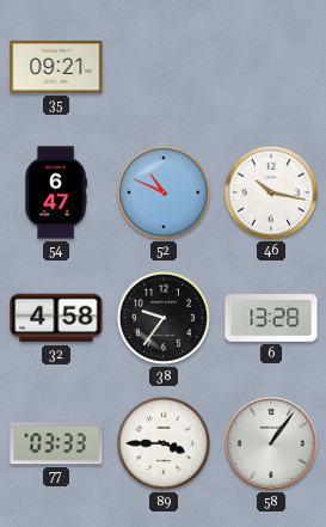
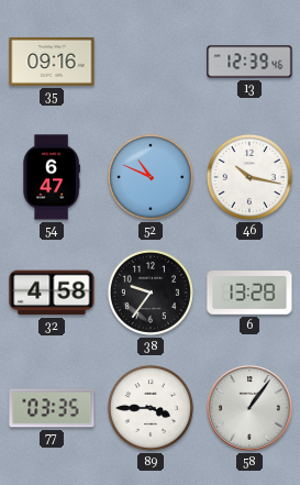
35: 09:21 -> 09:16 (52, 62)
13: none -> 12:39 (249, 62)
77: 03:33 -> 03:35 (52, 408)
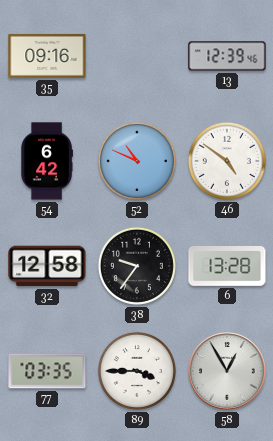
54: 6:47 -> 6:42 (47, 161)
46: 10:17 -> 4:51 (227, 161)
32: 4:58 -> 12:58 (47, 266)
58: 1:06 -> 12:55 (227, 371)
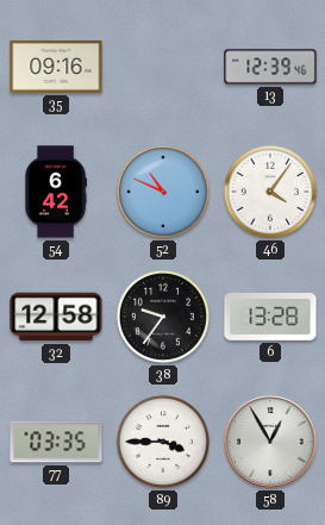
46: 4:51 -> 4:06 (270, 192)
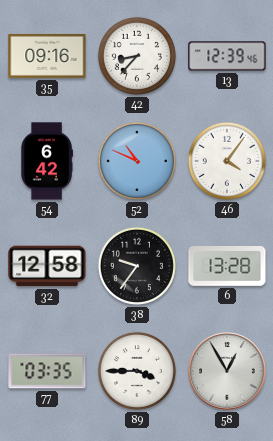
42: none -> 8:37 (137, 56)
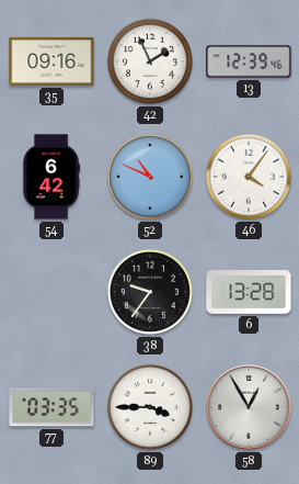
42: 8:37 -> 1:56 (150, 61)
32: 12:58 -> none (47, 266)
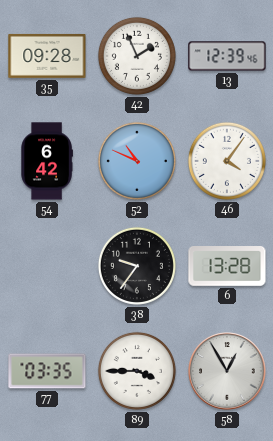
35: 09:16 -> 09:28 (47, 56)
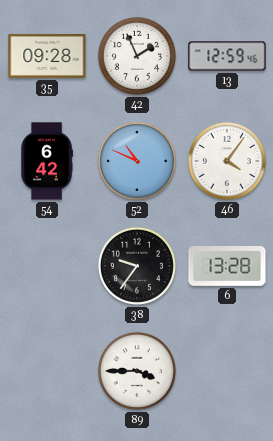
13: 12:39 -> 12:59 (227, 56)
77: 03:35 -> none (47, 371)
58: 12:55 -> none (227, 371)
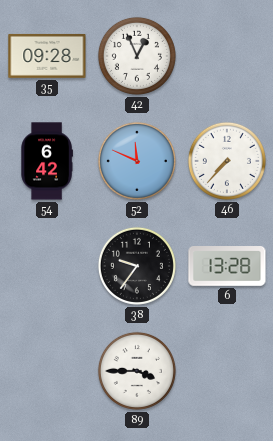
42: 1:56 -> 12:56 (137, 56)
13: 12:59 -> none (227, 56)
52: 10:49 -> 11:49 (137, 161)
46: 4:06 -> 7:37 (227, 161)
